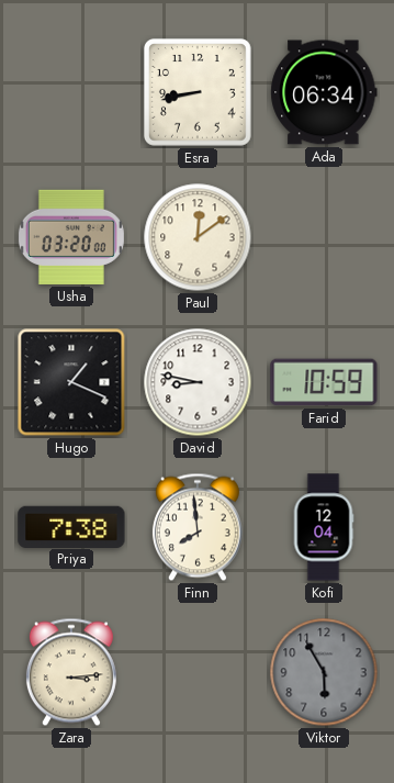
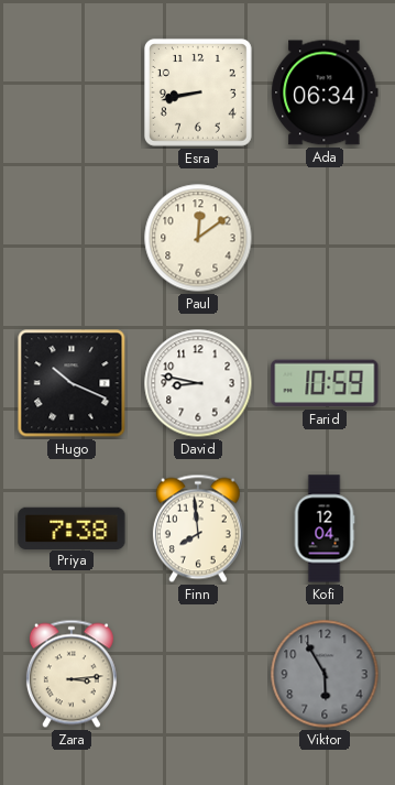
Usha: 03:20 -> none (71, 237)
Hugo: 1:19 -> 10:19 (72, 383)
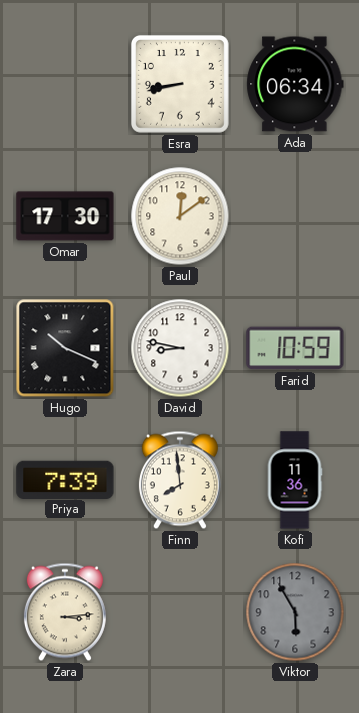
Omar: none -> 17:30 (65, 216)
Priya: 7:38 -> 7:39 (65, 479)
Kofi: 12:04 -> 11:36 (295, 480)
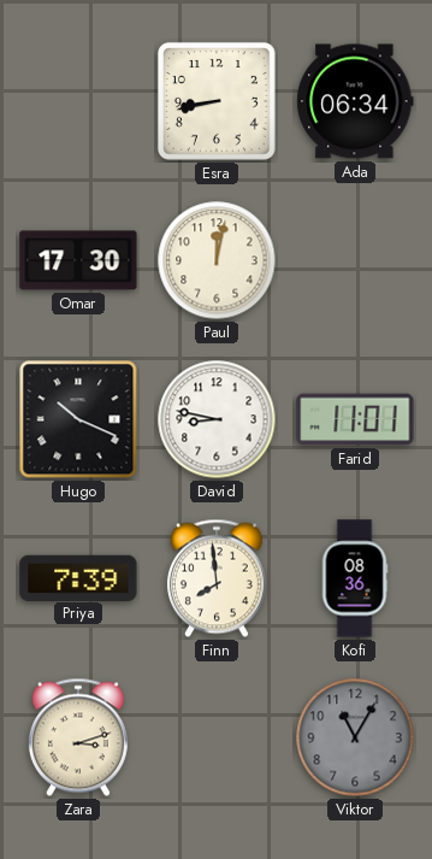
Paul: 12:09 -> 12:02 (217, 260)
Farid: 10:59 -> 11:01 (355, 419)
Kofi: 11:36 -> 08:36 (355, 578)
Zara: 3:14 -> 3:12 (78, 737)
Viktor: 5:55 -> 11:05 (355, 737)
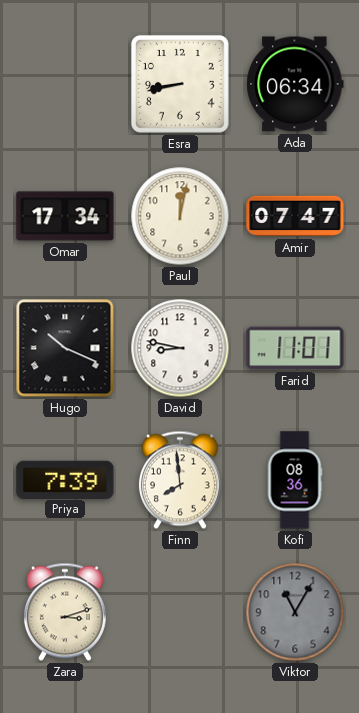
Omar: 17:30 -> 17:34 (65, 216)
Amir: none -> 07:47 (295, 216)
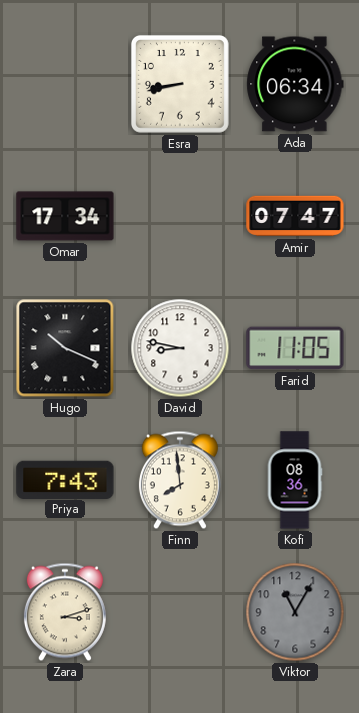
Paul: 12:02 -> none (180, 216)
Farid: 11:01 -> 11:05 (295, 348)
Priya: 7:39 -> 7:43 (65, 479)
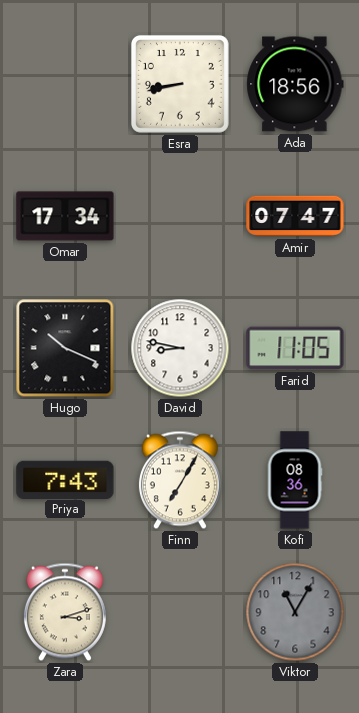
Ada: 06:34 -> 18:56 (295, 84)
Finn: 7:59 -> 7:05 (180, 480)
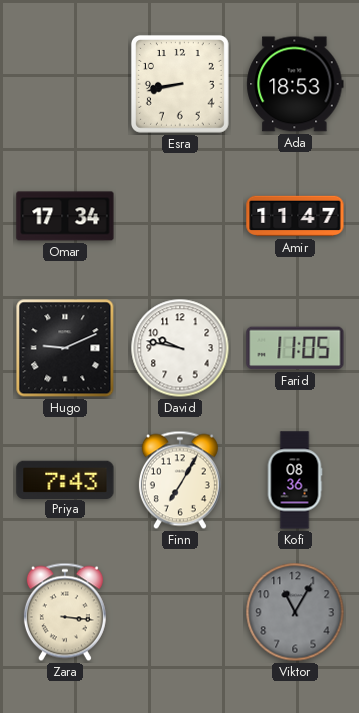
Ada: 18:56 -> 18:53 (295, 84)
Amir: 07:47 -> 11:47 (295, 216)
Hugo: 10:19 -> 9:11 (65, 348)
David: 8:47 -> 9:47 (180, 348)
Zara: 3:12 -> 3:16 (65, 612)
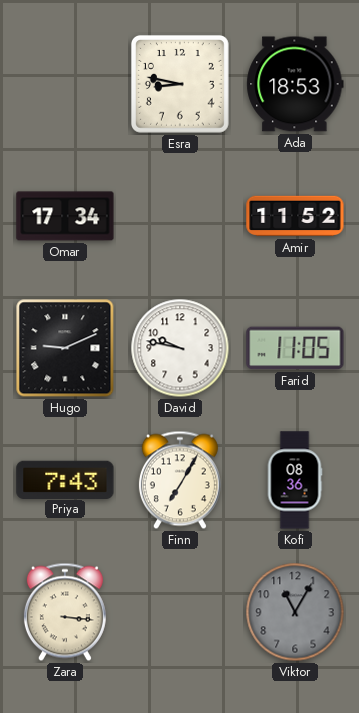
Esra: 8:43 -> 8:47 (180, 84)
Amir: 11:47 -> 11:52 (295, 216)
